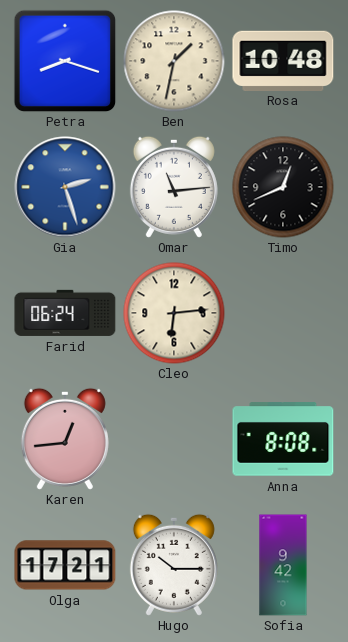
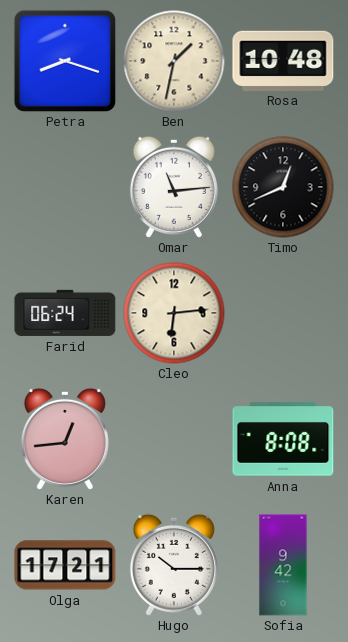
Gia: 2:27 -> none (65, 187)
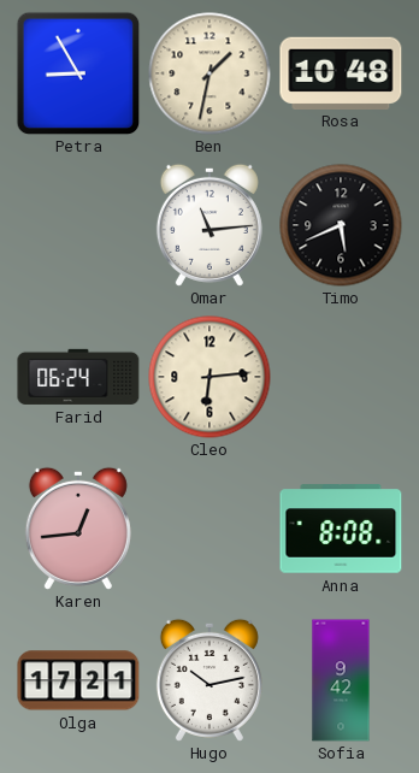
Petra: 8:18 -> 8:55 (78, 73)
Timo: 12:41 -> 5:41 (341, 225)
Hugo: 10:15 -> 10:13 (209, 680)
